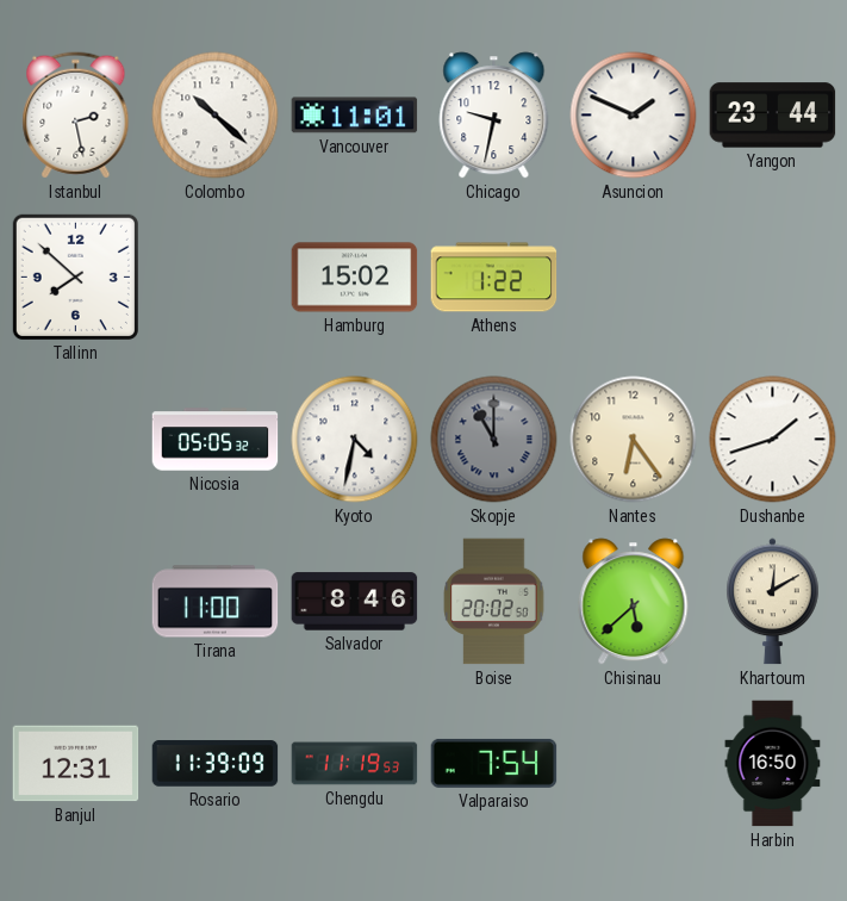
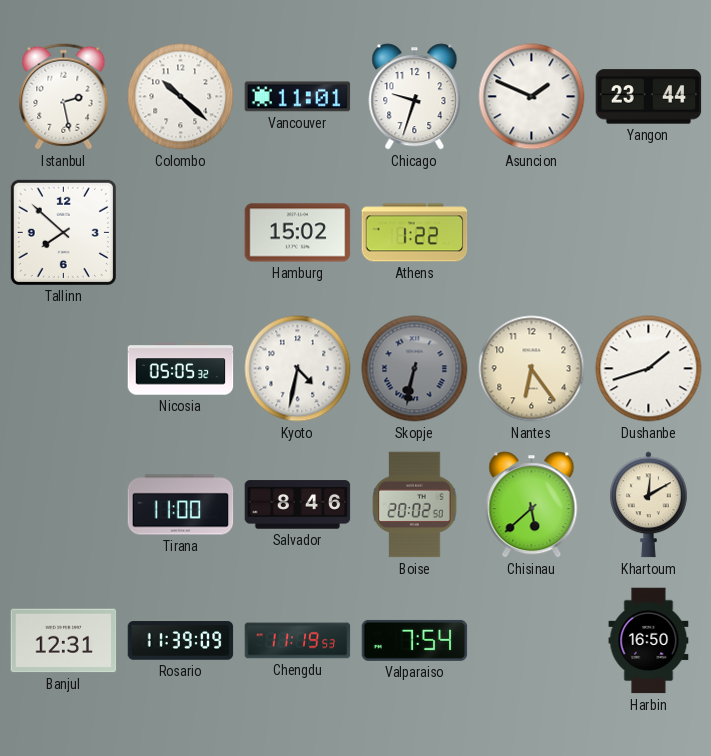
Chicago: 9:32 -> 9:33 (415, 97)
Skopje: 11:00 -> 6:32 (415, 369)
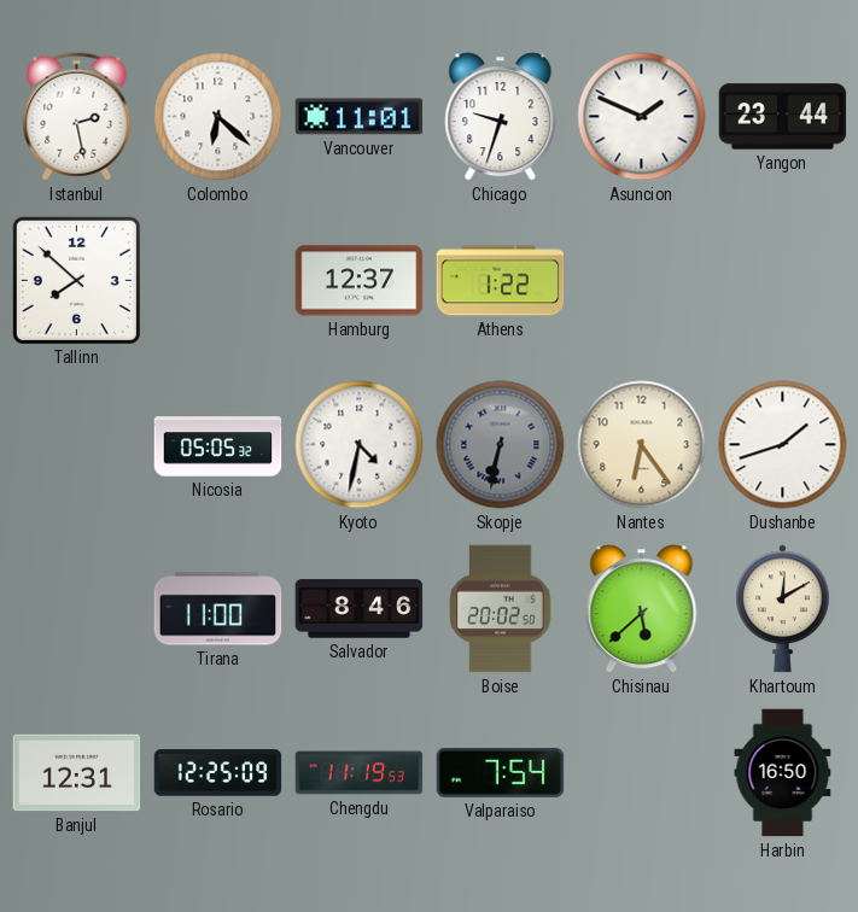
Colombo: 10:22 -> 6:22 (218, 117)
Hamburg: 15:02 -> 12:37 (360, 281)
Rosario: 11:39 -> 12:25 (218, 773)
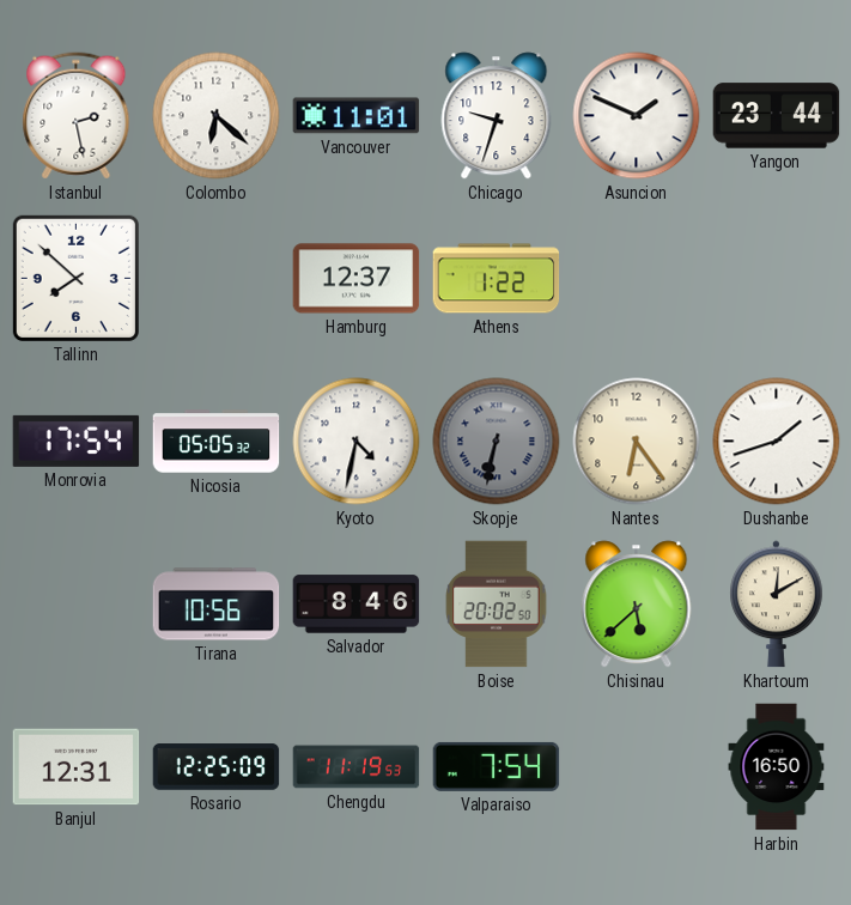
Monrovia: none -> 17:54 (77, 441)
Tirana: 11:00 -> 10:56 (217, 605)
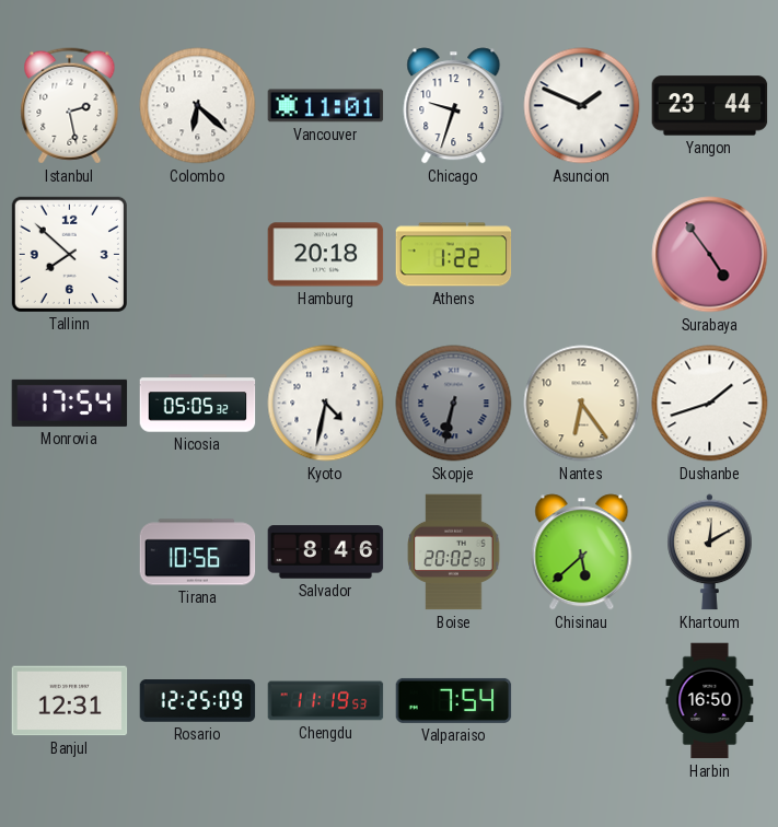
Hamburg: 12:37 -> 20:18 (326, 255)
Surabaya: none -> 4:54 (710, 255)
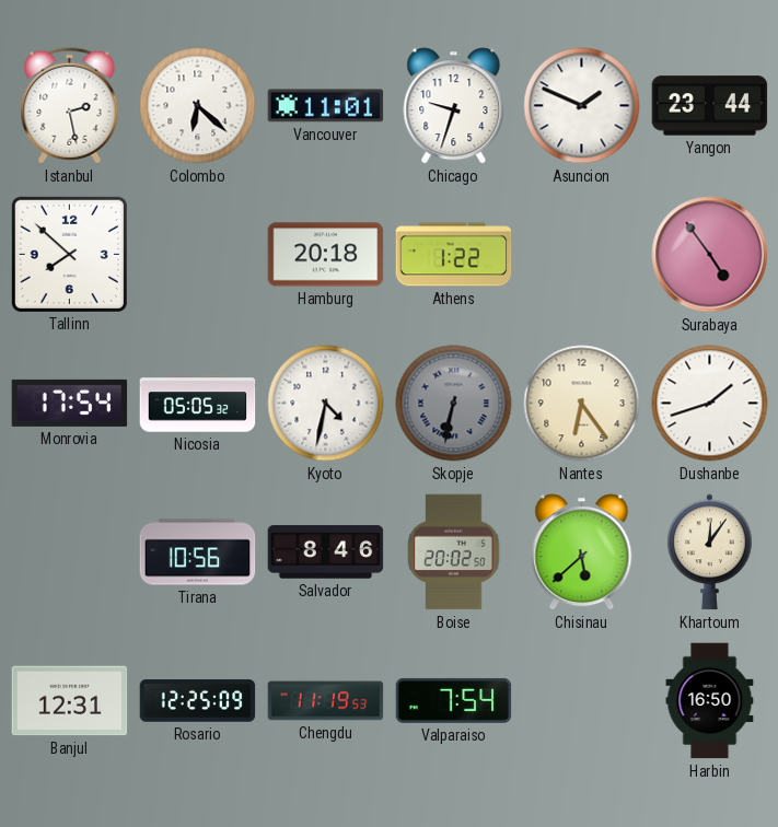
Khartoum: 12:10 -> 12:06 (710, 552)
